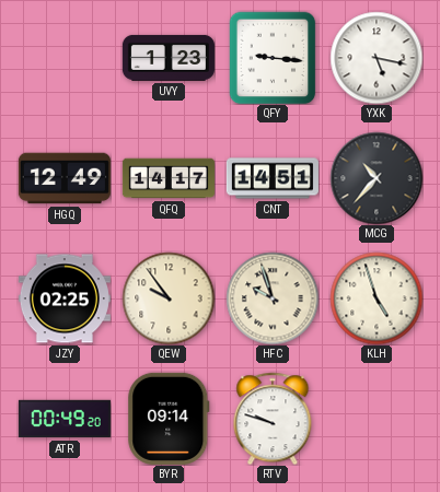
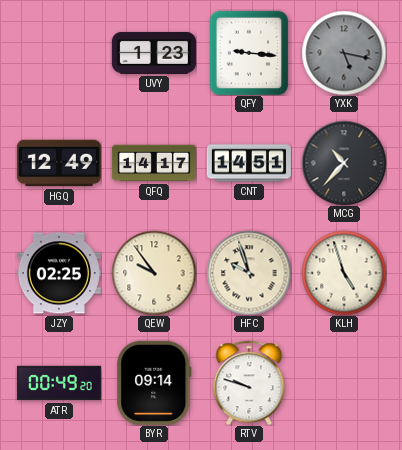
YXK dial: white -> grey (344, 53)
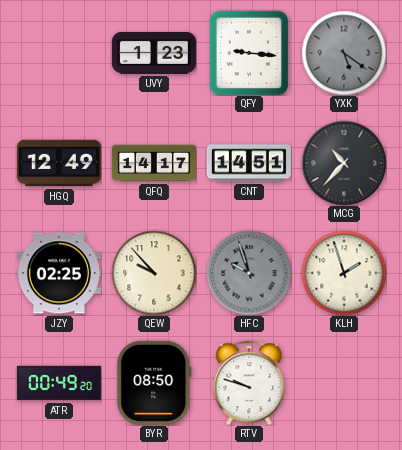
YXK: 5:17 -> 5:21 (344, 53)
QEW: 9:54 -> 9:53 (154, 273)
HFC dial: cream -> grey (249, 273)
KLH: 4:57 -> 1:57 (344, 273)
BYR: 09:14 -> 08:50 (154, 383)
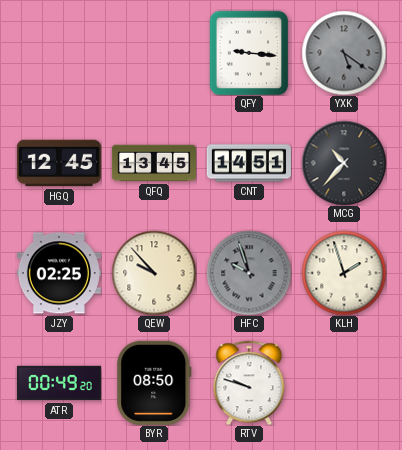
UVY: 1:23 -> none (154, 53)
HGQ: 12:49 -> 12:45 (59, 163)
QFQ: 14:17 -> 13:45 (154, 163)
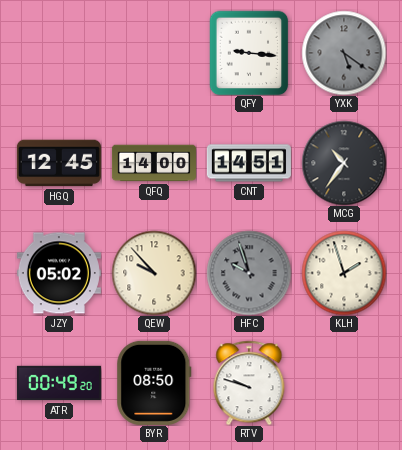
QFQ: 13:45 -> 14:00 (154, 163)
MCG: 10:37 -> 10:36 (344, 163)
JZY: 02:25 -> 05:02 (59, 273)
